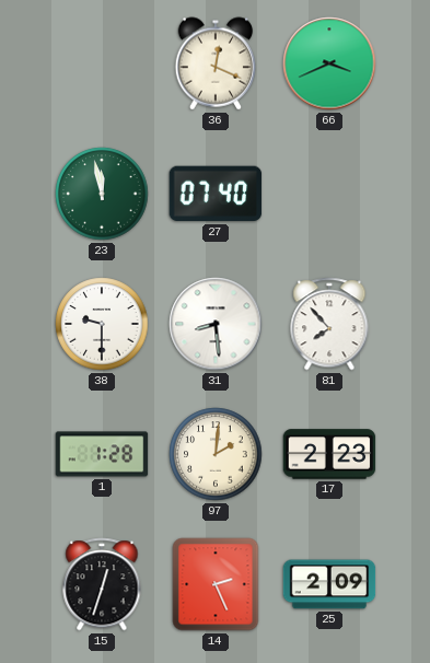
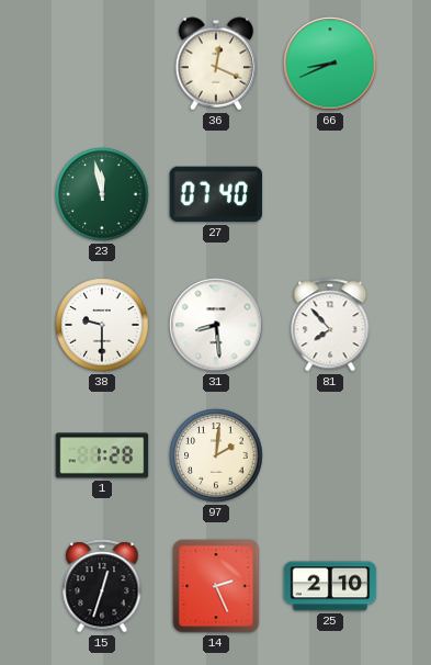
66: 3:41 -> 8:41 (330, 64)
17: 2:23 -> none (329, 454)
25: 2:09 -> 2:10 (330, 586)
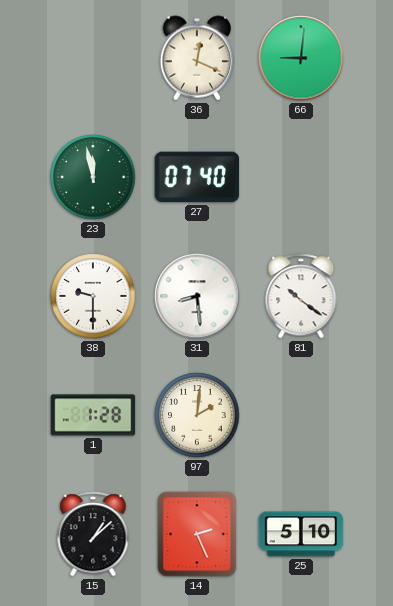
66: 8:41 -> 9:01 (301, 58)
81: 7:53 -> 10:21 (301, 296)
15: 12:33 -> 1:08 (93, 534)
25: 2:10 -> 5:10 (301, 534)
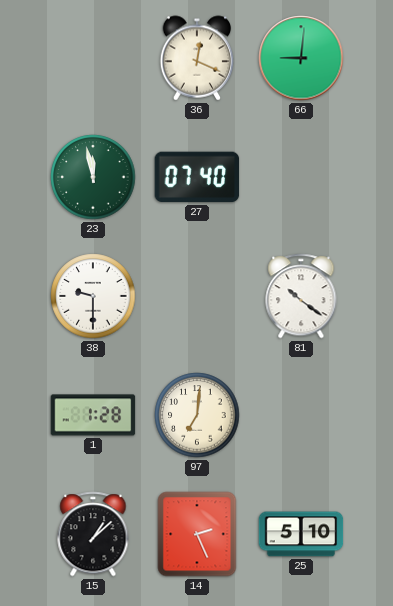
31: 8:29 -> none (197, 296)
97: 2:01 -> 7:01 (197, 415)
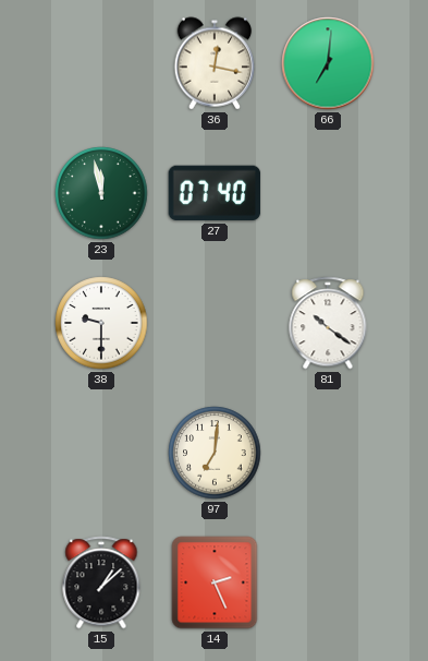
36: 12:19 -> 12:17 (215, 63)
66: 9:01 -> 7:01 (328, 63)
1: 1:28 -> none (93, 415)
25: 5:10 -> none (301, 534)
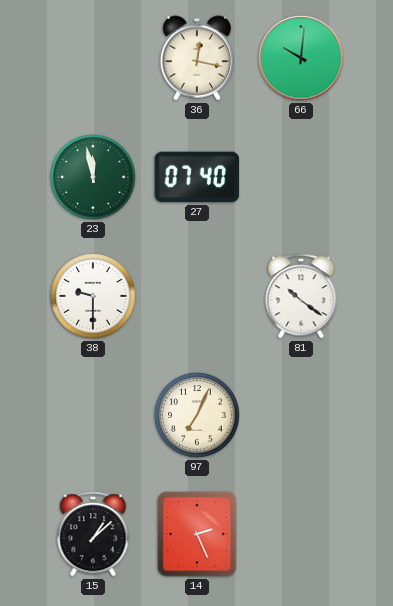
66: 7:01 -> 10:01 (301, 58)
97: 7:01 -> 7:04 (197, 415)
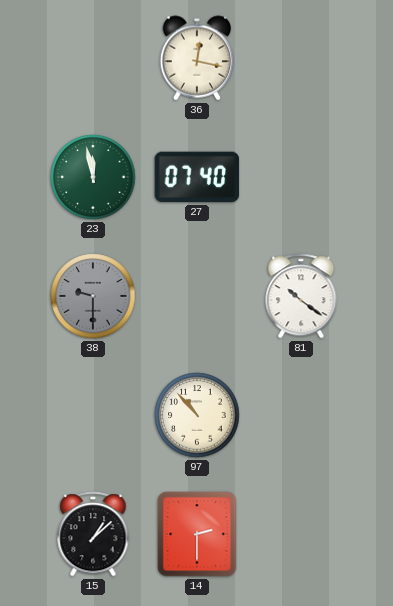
66: 10:01 -> none (301, 58)
38 dial: white -> grey (93, 296)
97: 7:04 -> 10:53 (197, 415)
14: 2:26 -> 2:30 (197, 534)
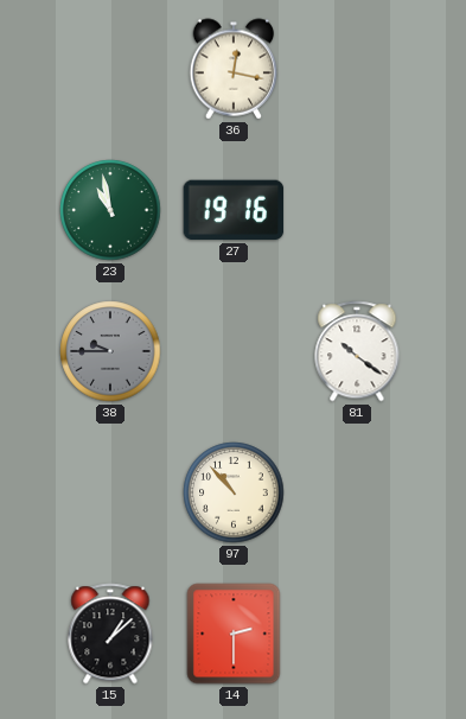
23: 11:58 -> 10:58 (110, 210)
27: 07:40 -> 19:16 (234, 210)
38: 9:30 -> 9:45 (110, 351)
